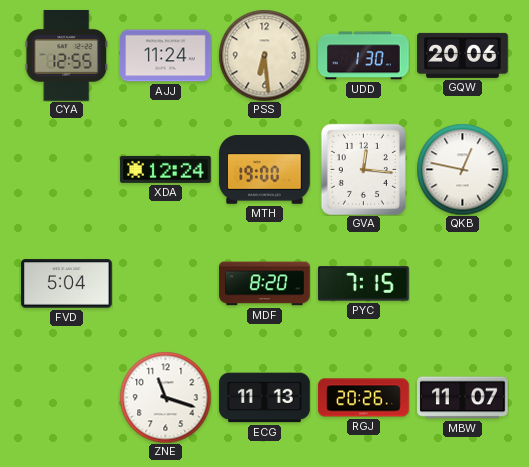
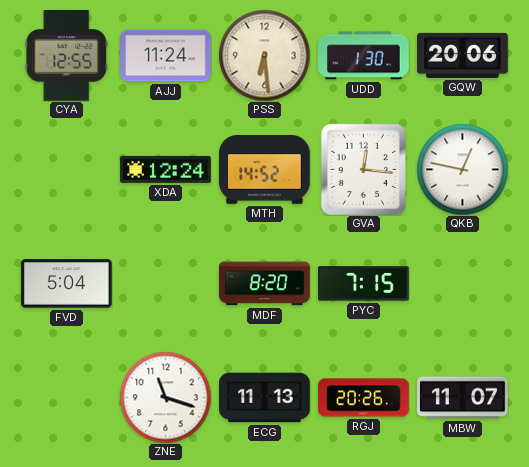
MTH: 19:00 -> 14:52 (265, 170)
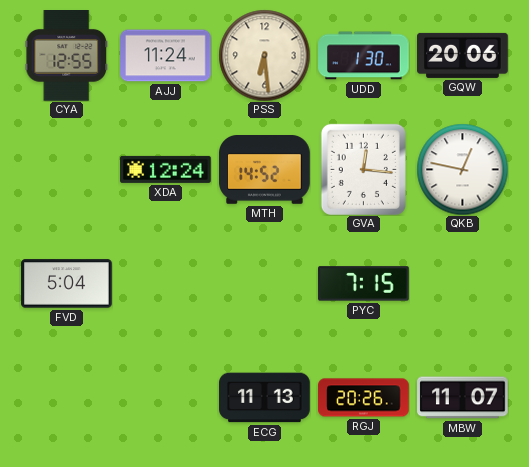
MDF: 8:20 -> none (265, 284)
ZNE: 11:18 -> none (165, 397)
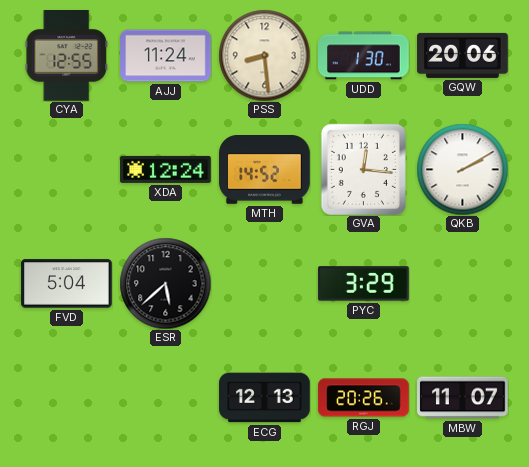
PSS: 6:29 -> 8:29 (264, 55)
QKB: 12:47 -> 2:10 (462, 169)
ESR: none -> 5:38 (165, 283)
PYC: 7:15 -> 3:29 (364, 284)
ECG: 11:13 -> 12:13 (265, 398)
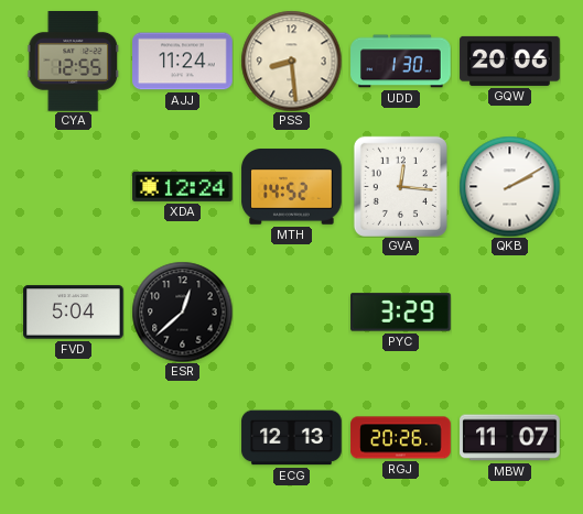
ESR: 5:38 -> 12:38 (182, 311)
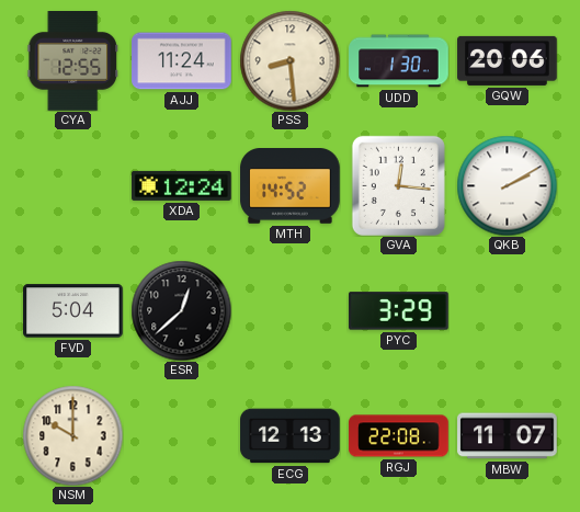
NSM: none -> 10:00 (72, 435)
RGJ: 20:26 -> 22:08 (399, 436)
